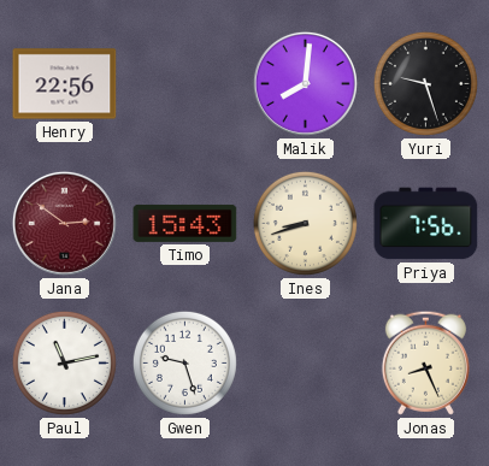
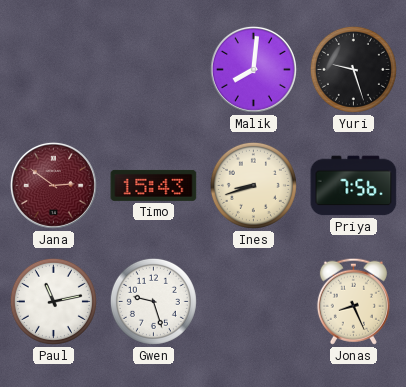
Henry: 22:56 -> none (65, 84)
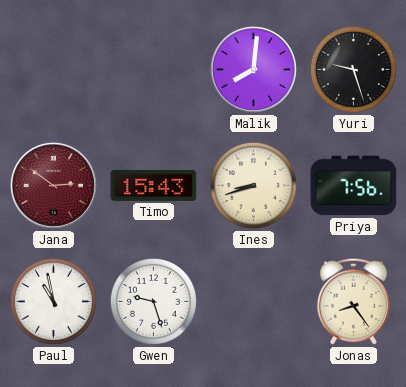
Paul: 11:13 -> 10:58 (53, 301)
Jonas: 8:26 -> 8:24 (353, 301)
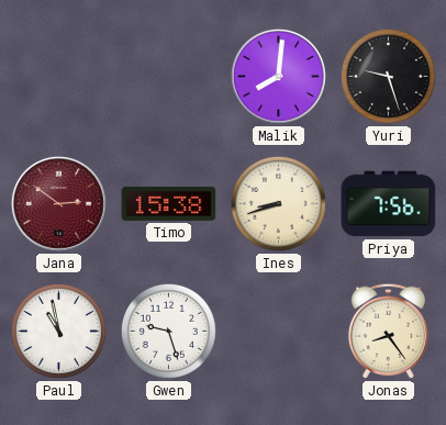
Timo: 15:43 -> 15:38 (169, 203)
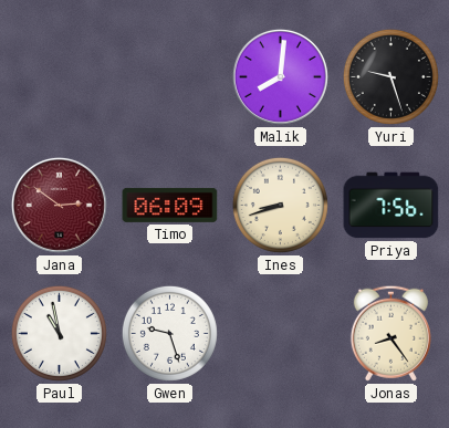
Timo: 15:38 -> 06:09 (170, 205)
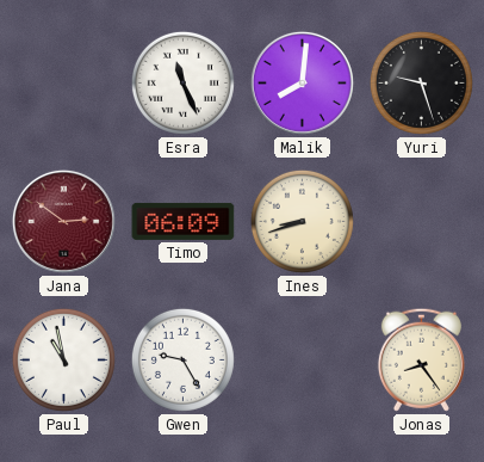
Esra: none -> 11:26 (182, 82)
Priya: 7:56 -> none (391, 206)
Gwen: 9:27 -> 9:25 (182, 359)
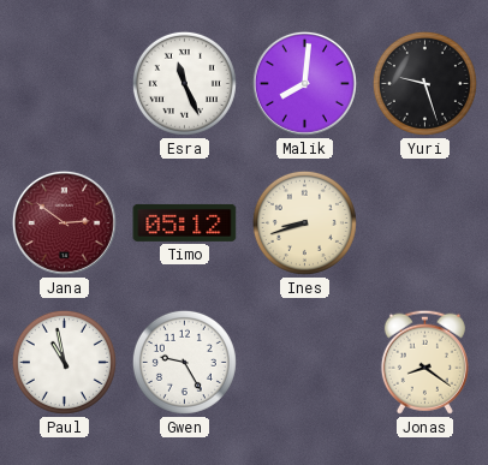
Timo: 06:09 -> 05:12 (185, 222)
Jonas: 8:24 -> 8:21 (424, 362)
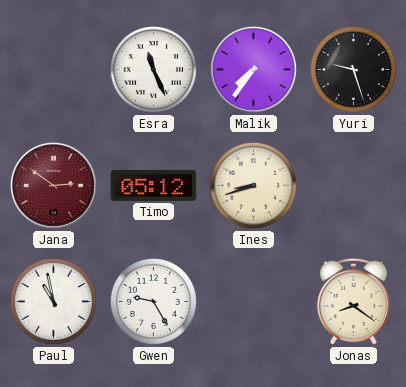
Malik: 8:01 -> 7:36 (253, 69)
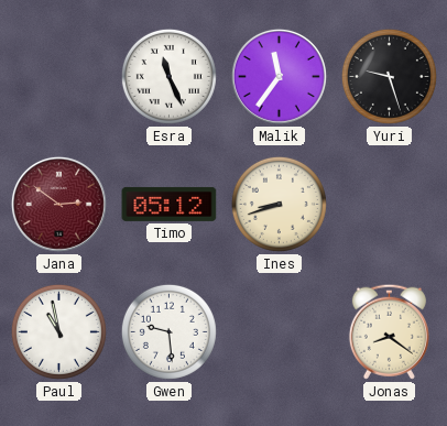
Malik: 7:36 -> 11:36 (279, 76)
Gwen: 9:25 -> 9:29 (168, 331)
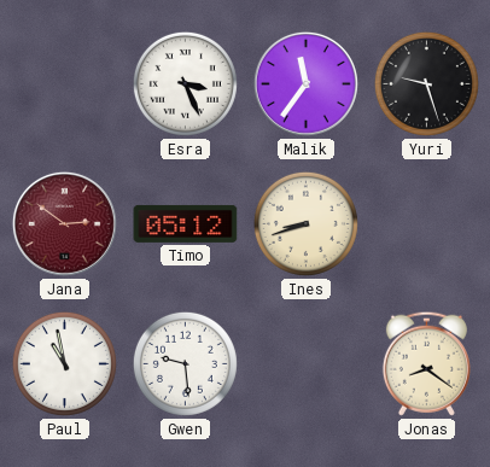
Esra: 11:26 -> 3:26 (185, 83)
